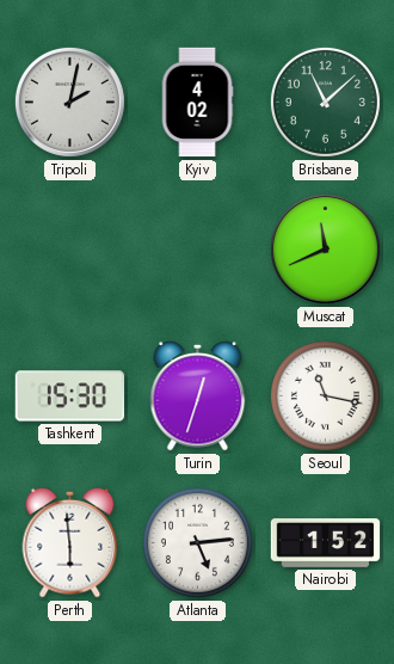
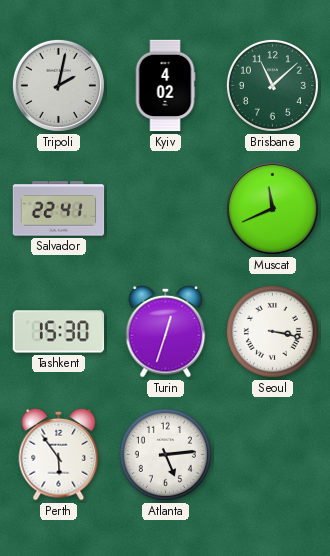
Salvador: none -> 22:41 (59, 209)
Seoul: 11:17 -> 3:17 (272, 331)
Perth: 5:59 -> 5:54 (59, 454)
Nairobi: 1:52 -> none (326, 543)
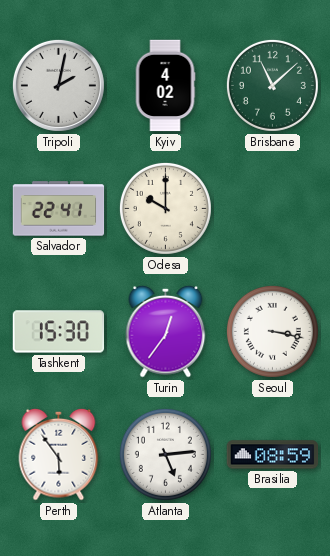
Odesa: none -> 10:00 (165, 208)
Muscat: 11:41 -> none (272, 208)
Turin: 12:33 -> 12:36 (166, 331)
Brasilia: none -> 08:59 (273, 455)
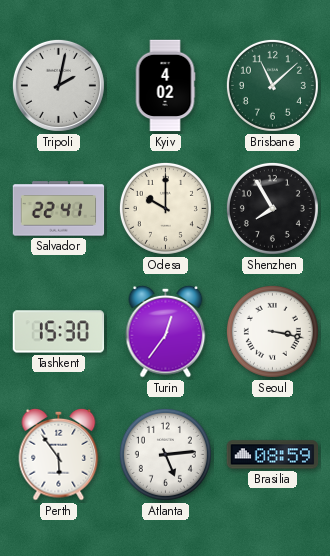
Shenzhen: none -> 7:55 (272, 208)
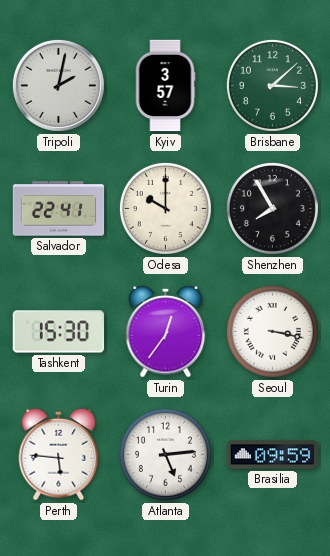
Kyiv: 4:02 -> 3:57 (165, 86)
Brisbane: 11:08 -> 3:08 (272, 85)
Perth: 5:54 -> 5:46 (59, 454)
Brasilia: 08:59 -> 09:59 (273, 455)
